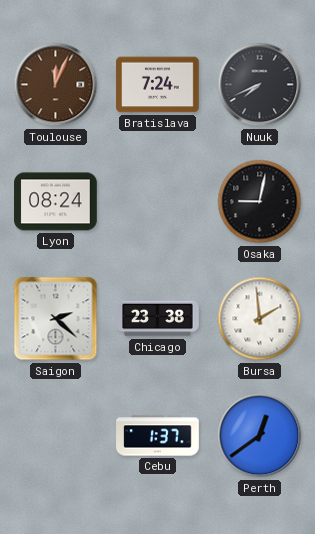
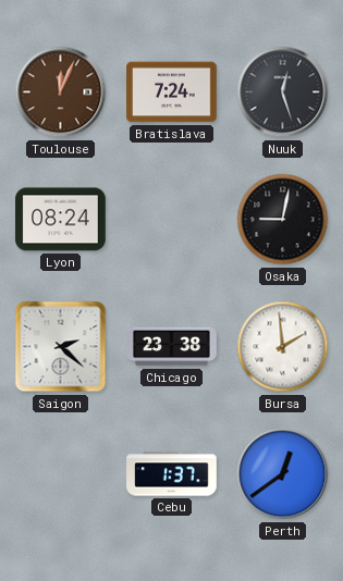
Nuuk: 7:41 -> 12:27 (283, 92)
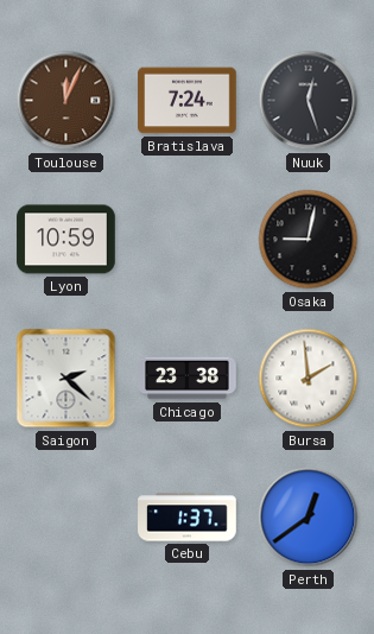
Lyon: 08:24 -> 10:59 (66, 240)
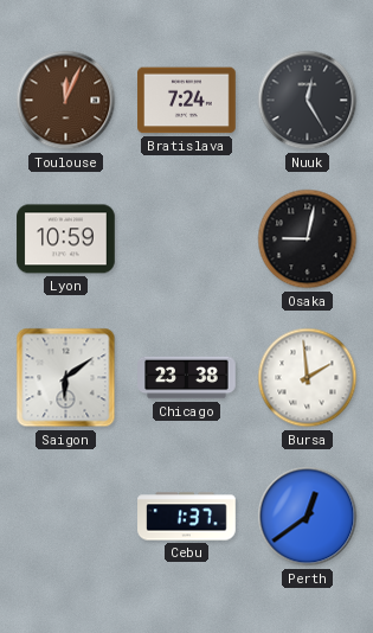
Nuuk: 12:27 -> 12:25 (308, 101)
Saigon: 2:22 -> 6:09 (66, 378)
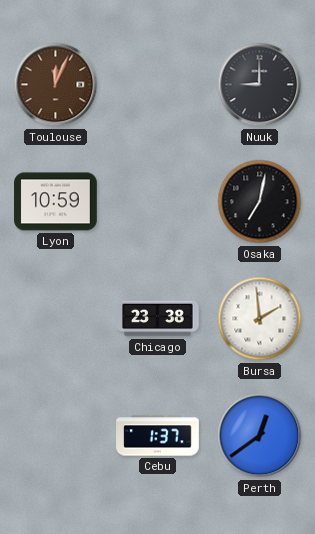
Bratislava: 7:24 -> none (187, 101)
Nuuk: 12:25 -> 9:00 (260, 85)
Osaka: 9:02 -> 7:02 (260, 202)
Saigon: 6:09 -> none (66, 378)
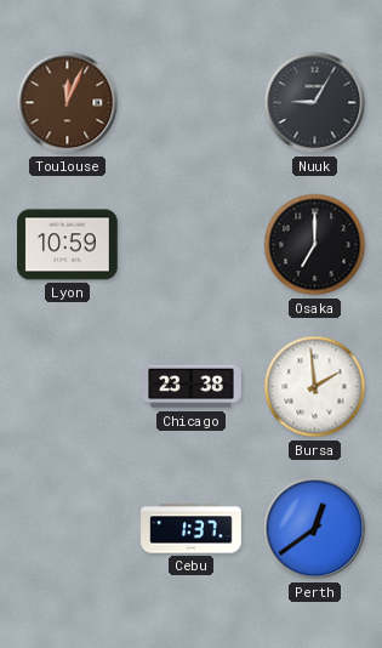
Nuuk: 9:00 -> 9:05 (315, 103)
Osaka: 7:02 -> 7:00 (315, 245)
